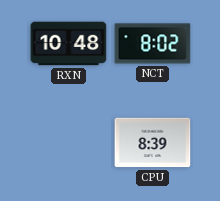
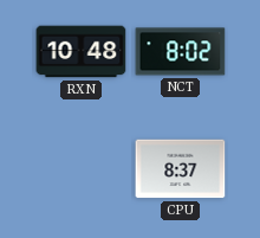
CPU: 8:39 -> 8:37 (181, 169)
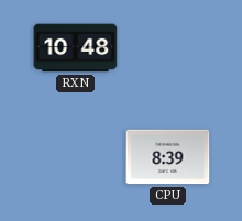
NCT: 8:02 -> none (181, 52)
CPU: 8:37 -> 8:39 (168, 157)
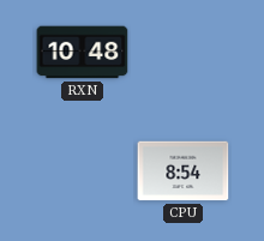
CPU: 8:39 -> 8:54 (184, 171)
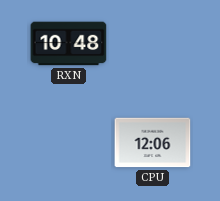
CPU: 8:54 -> 12:06 (153, 143)
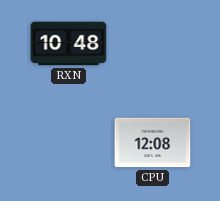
CPU: 12:06 -> 12:08 (153, 143)
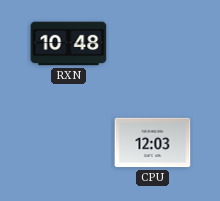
CPU: 12:08 -> 12:03 (153, 143)
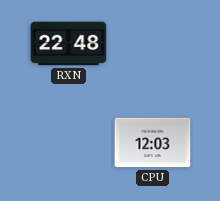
RXN: 10:48 -> 22:48 (69, 44)
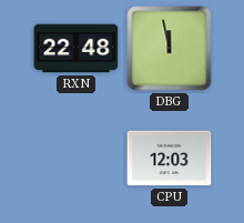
DBG: none -> 11:58 (170, 49)
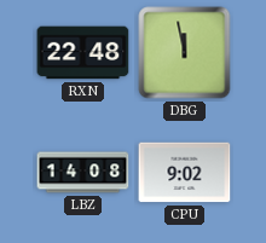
LBZ: none -> 14:08 (83, 173)
CPU: 12:03 -> 9:02 (185, 173)
